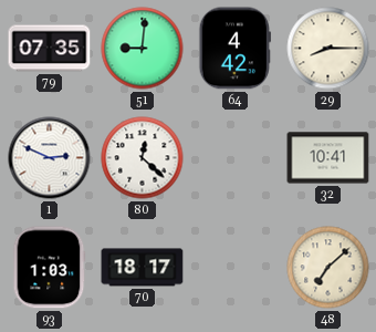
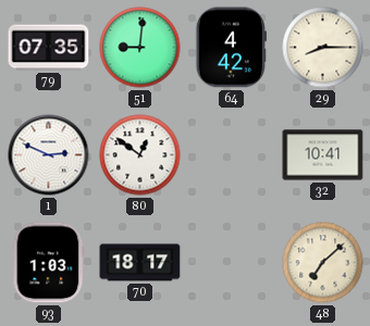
80: 12:22 -> 12:51 (140, 155)
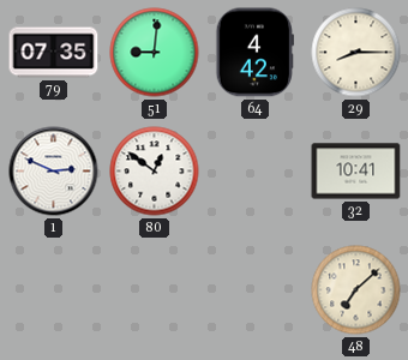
93: 1:03 -> none (49, 263)
70: 18:17 -> none (140, 263)
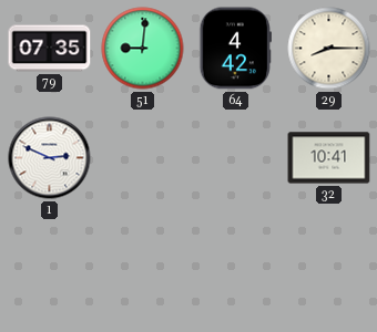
80: 12:51 -> none (155, 172)
48: 7:08 -> none (356, 290)
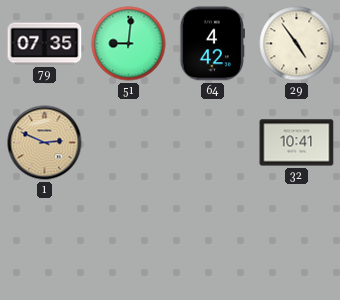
29: 8:15 -> 4:54 (297, 44)
1 dial: white -> champagne (45, 143)
